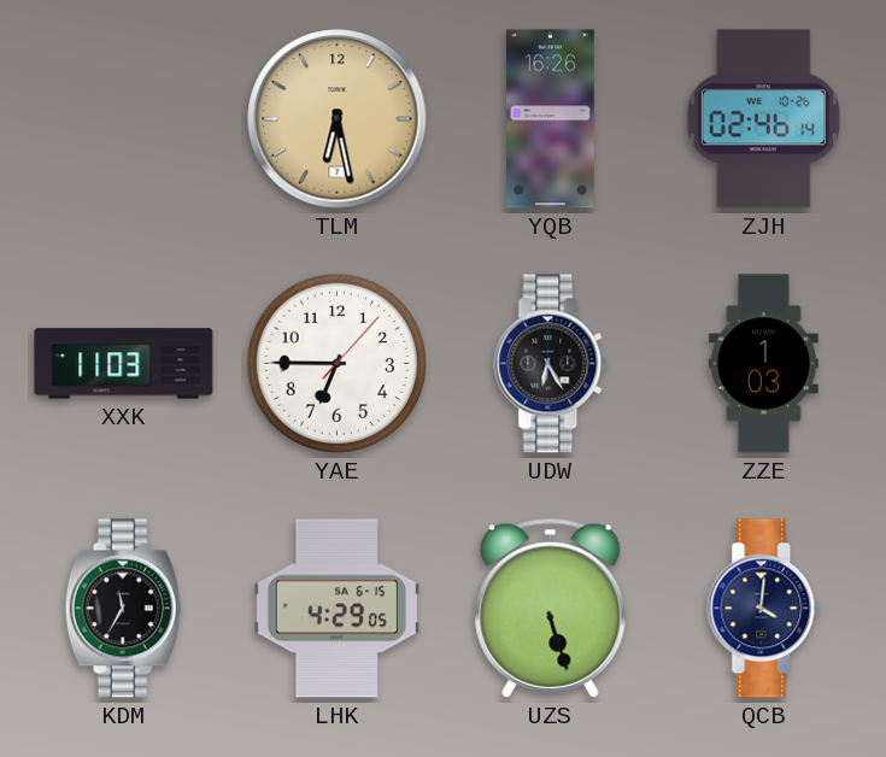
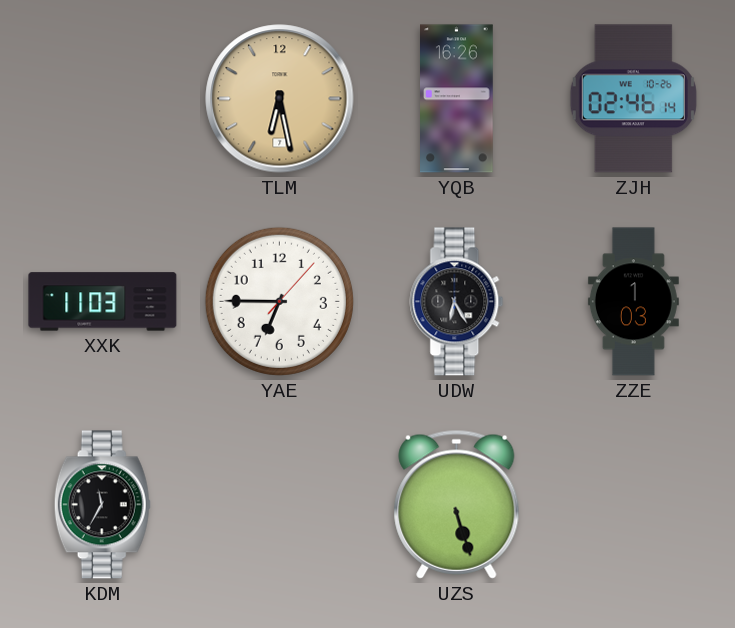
LHK: 4:29 -> none (336, 609)
QCB: 4:01 -> none (764, 609)
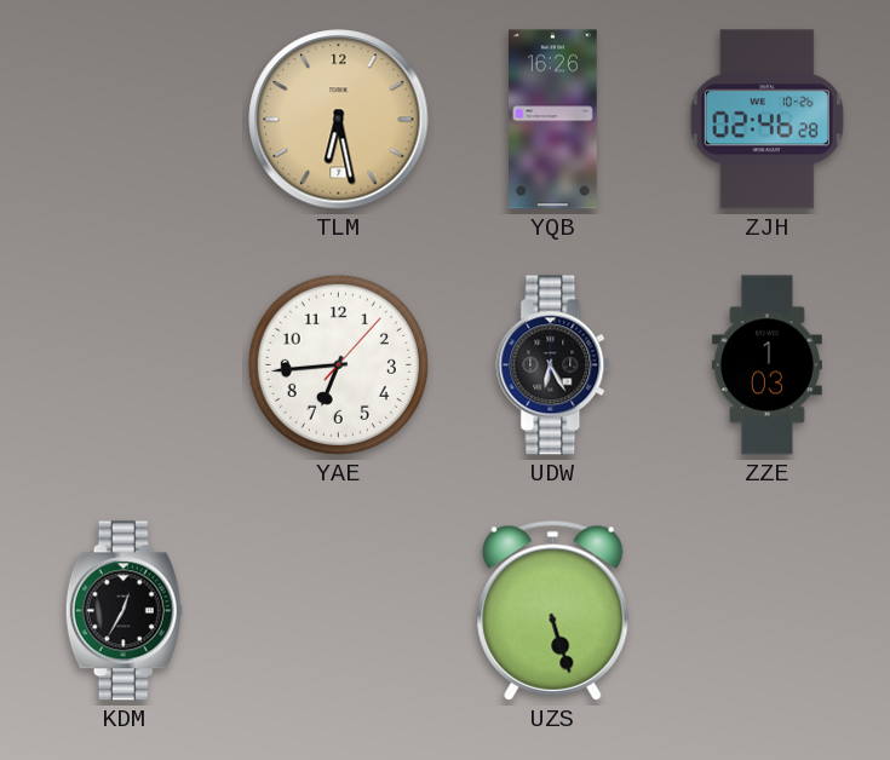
ZJH: 02:46:14 -> 02:46:28 (766, 120)
XXK: 11:03 -> none (103, 302)
YAE: 6:45 -> 6:44 (338, 364)
KDM: 11:35 -> 12:35 (124, 611)
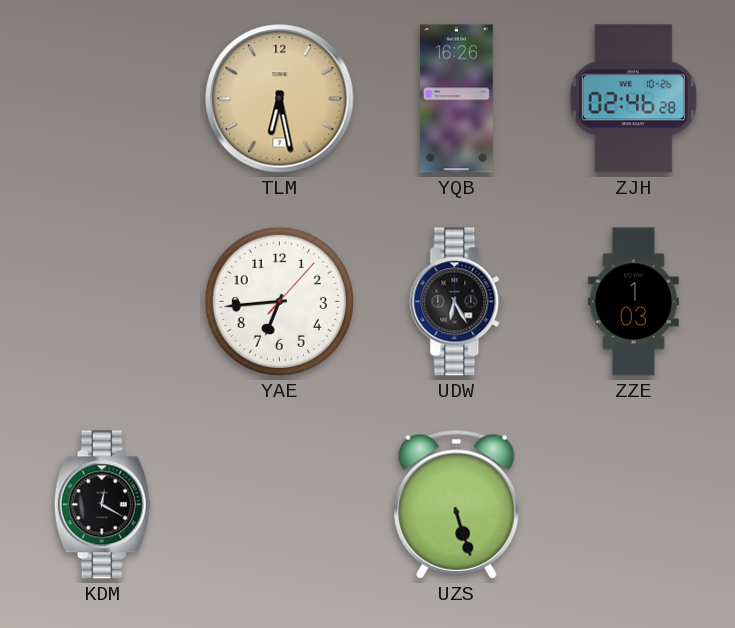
KDM: 12:35 -> 12:20 (102, 505)
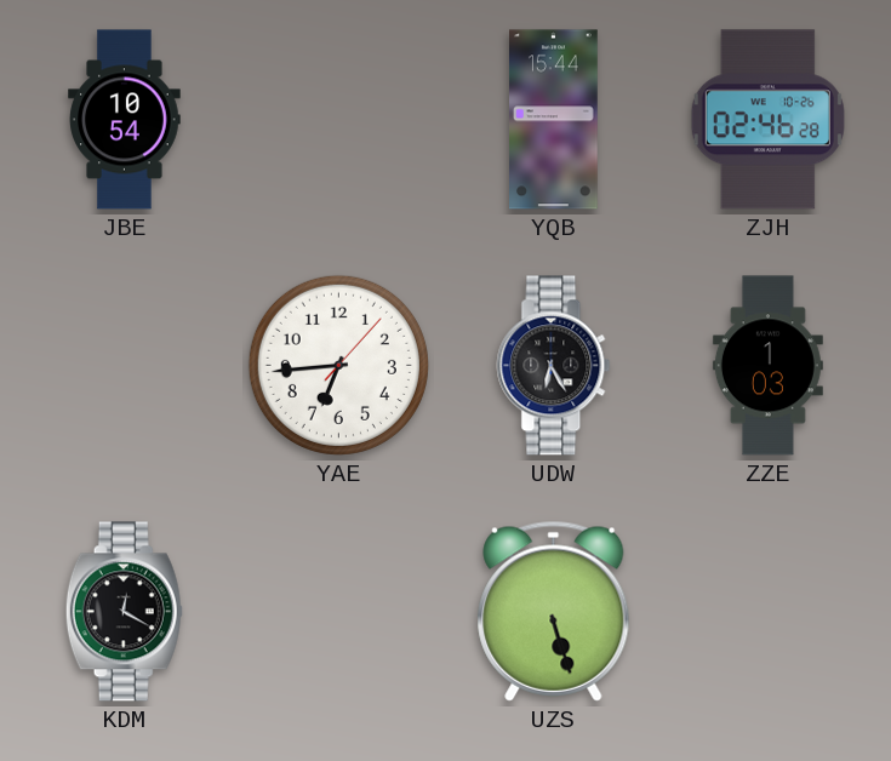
JBE: none -> 10:54 (125, 120)
TLM: 6:28 -> none (280, 99)
YQB: 16:26 -> 15:44 (554, 120)
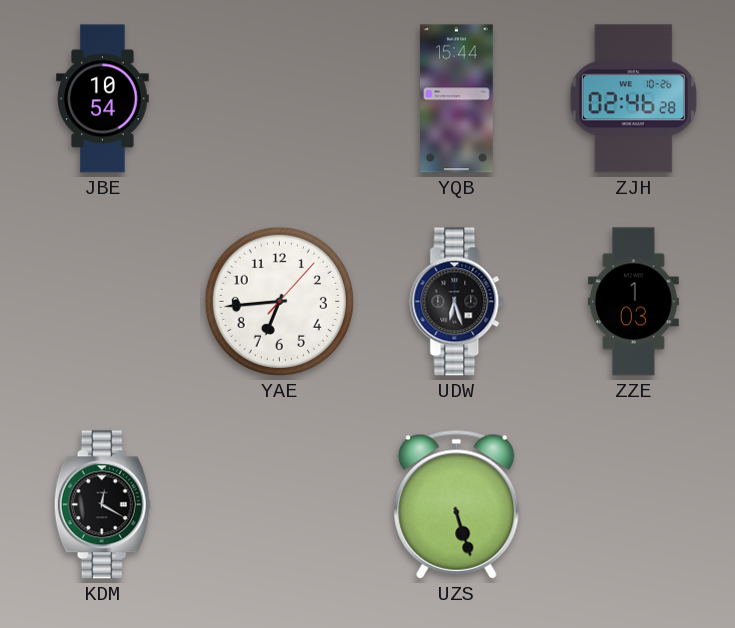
UDW: 6:25 -> 6:27 (457, 302)
